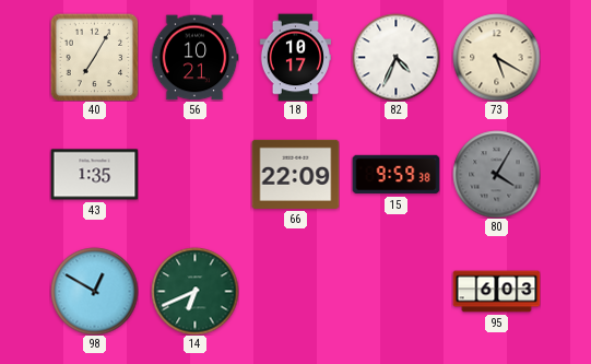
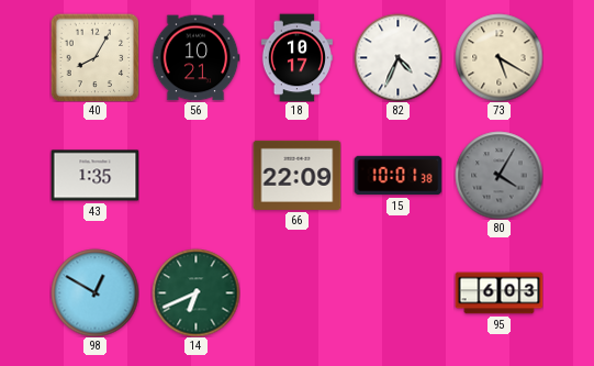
40: 7:05 -> 8:05 (94, 57)
15: 9:59 -> 10:01 (397, 176)
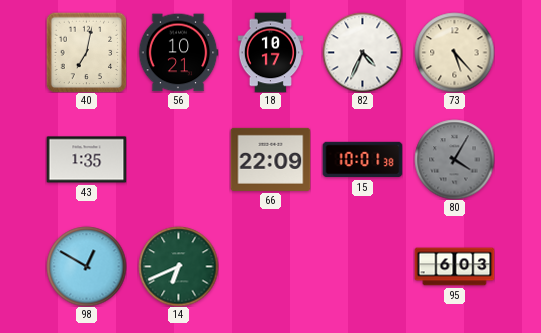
40: 8:05 -> 7:02 (86, 52)
73: 5:20 -> 5:23 (454, 52)
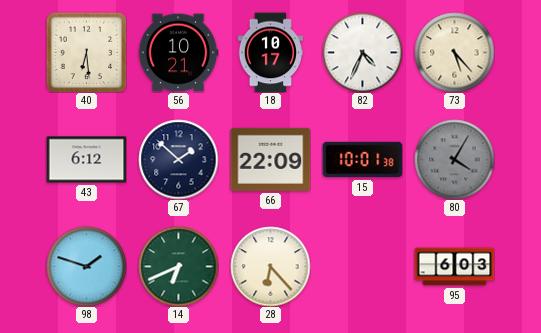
40: 7:02 -> 6:29 (86, 52)
43: 1:35 -> 6:12 (86, 160)
67: none -> 1:52 (178, 159)
98: 12:50 -> 1:48 (86, 266)
28: none -> 6:23 (270, 266)
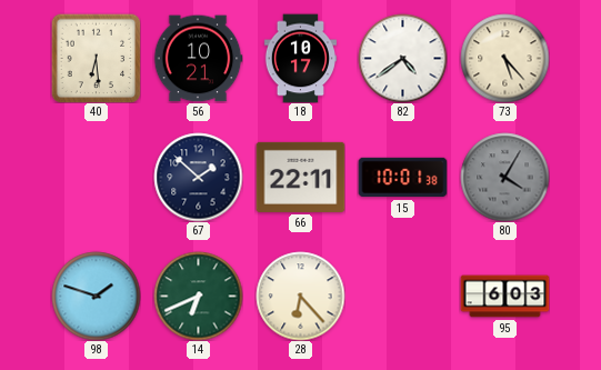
82: 4:34 -> 4:39 (402, 58)
43: 6:12 -> none (86, 160)
66: 22:09 -> 22:11 (300, 177)
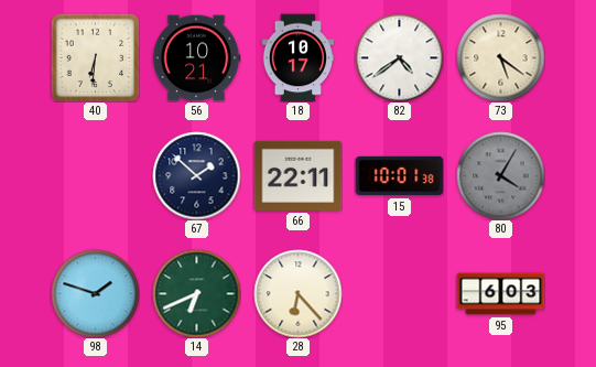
40: 6:29 -> 6:31 (95, 57)
73: 5:23 -> 5:21 (500, 57)
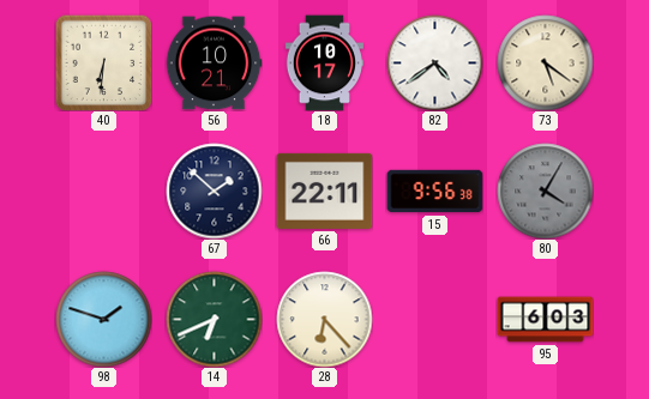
15: 10:01 -> 9:56 (434, 192)
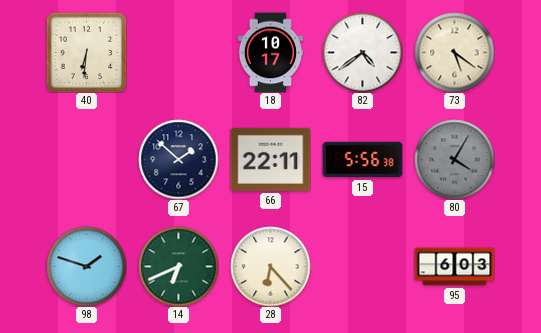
56: 10:21 -> none (214, 64)
15: 9:56 -> 5:56 (362, 160)
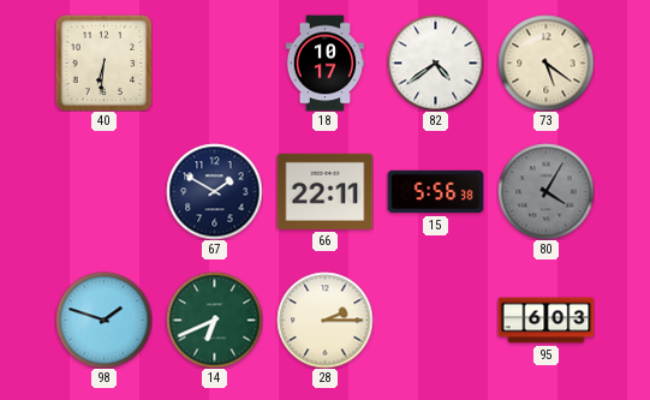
67: 1:52 -> 1:50 (214, 191)
28: 6:23 -> 2:15 (324, 320)
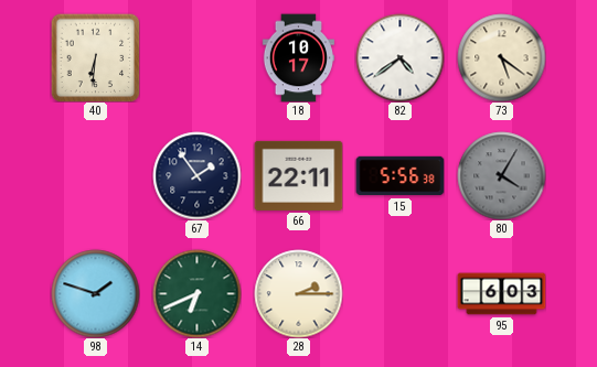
67: 1:50 -> 1:54 (196, 175)
